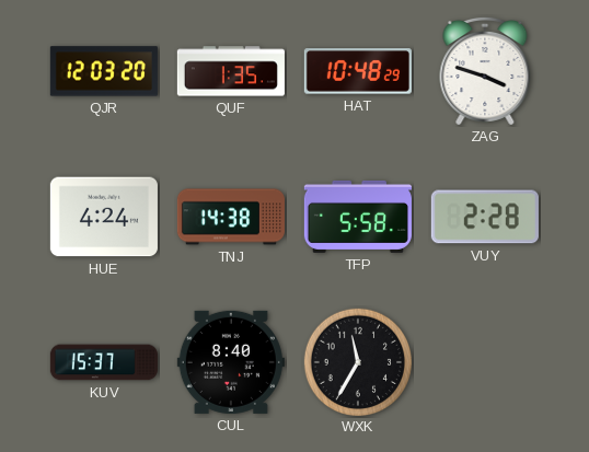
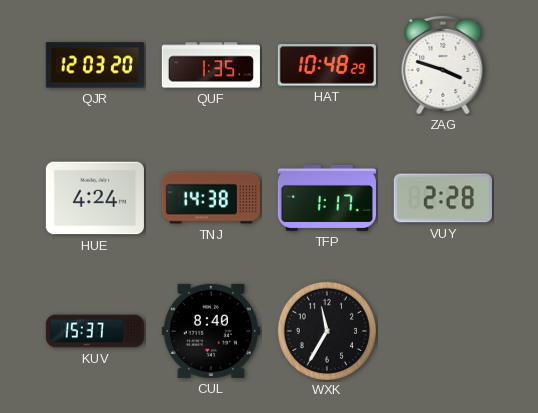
TFP: 5:58 -> 1:17 (327, 198)
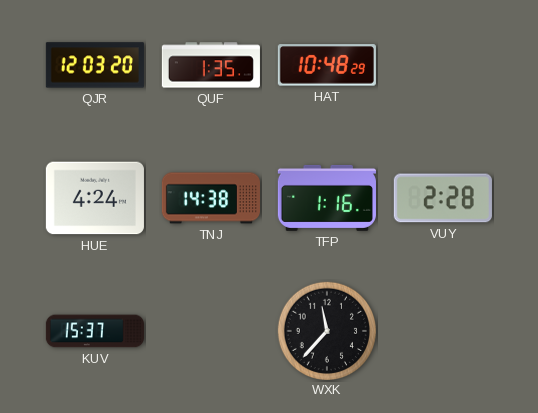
ZAG: 3:48 -> none (443, 65)
TFP: 1:17 -> 1:16 (327, 198)
CUL: 8:40 -> none (211, 331)
WXK: 11:35 -> 11:37 (326, 330)
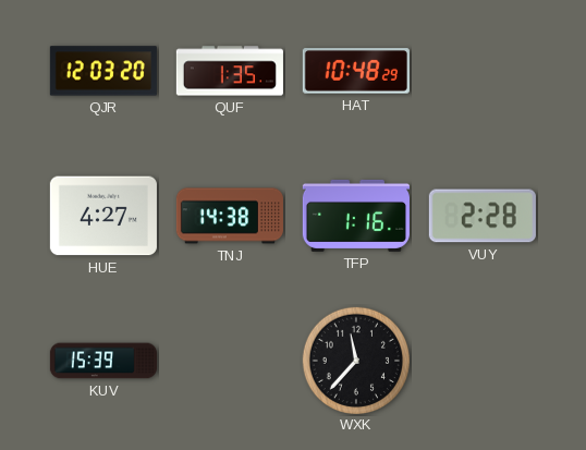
HUE: 4:24 -> 4:27 (103, 216)
KUV: 15:37 -> 15:39 (103, 361)
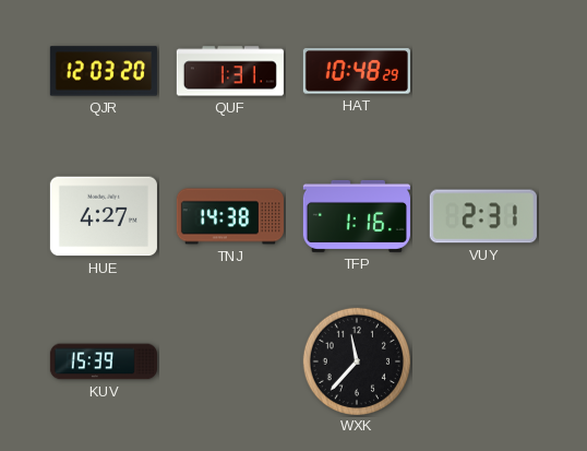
QUF: 1:35 -> 1:31 (230, 71)
VUY: 2:28 -> 2:31 (483, 216)
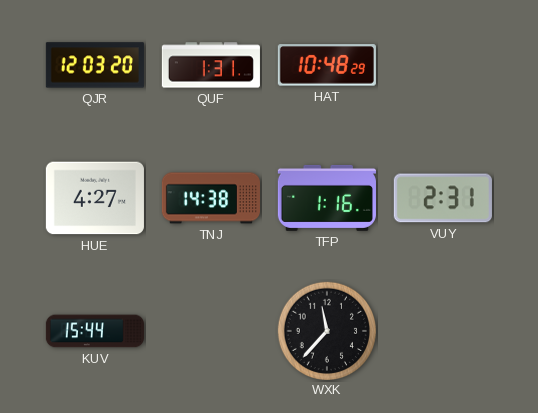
KUV: 15:39 -> 15:44 (95, 331)
